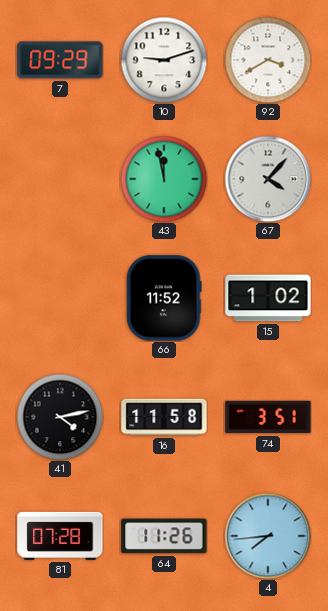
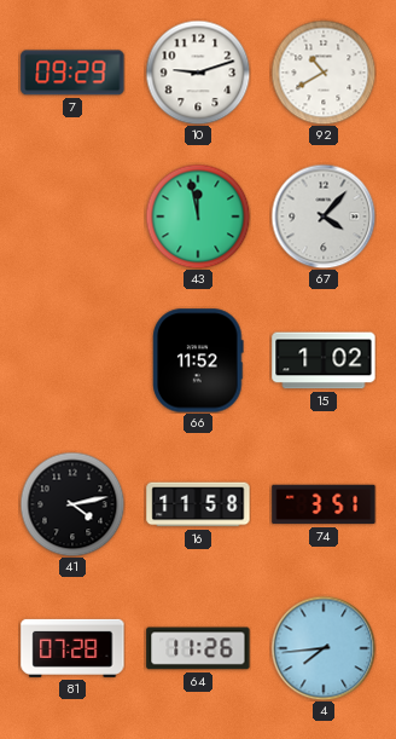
92: 3:40 -> 10:40 (324, 73)
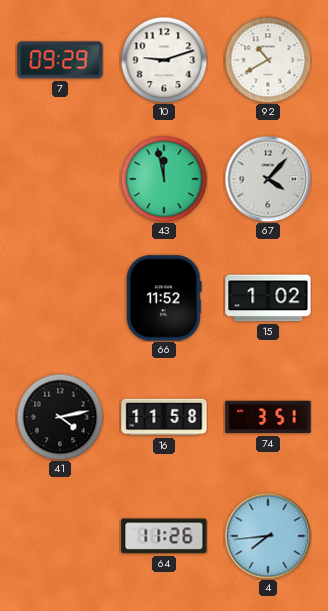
81: 07:28 -> none (72, 648)
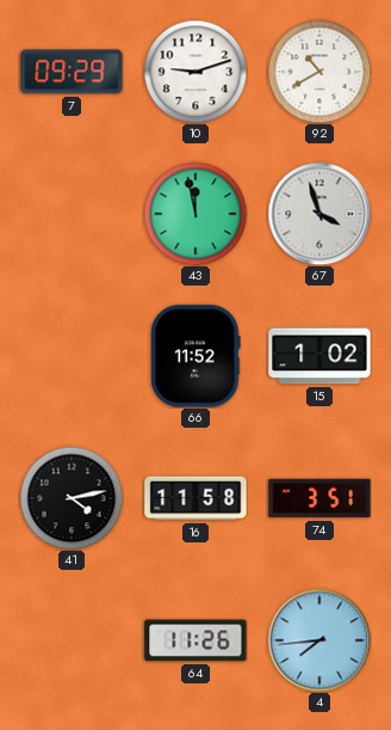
67: 4:07 -> 3:57 (319, 214)
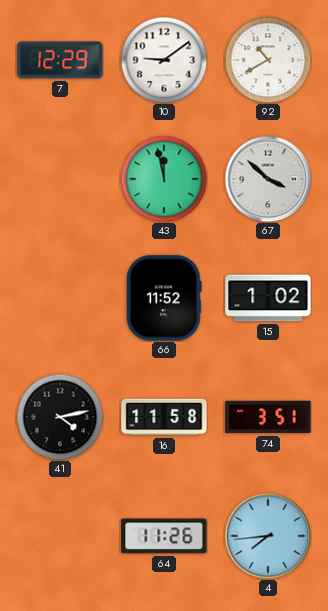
7: 09:29 -> 12:29 (60, 60)
10: 9:12 -> 9:09 (164, 60)
67: 3:57 -> 3:52 (268, 179)
